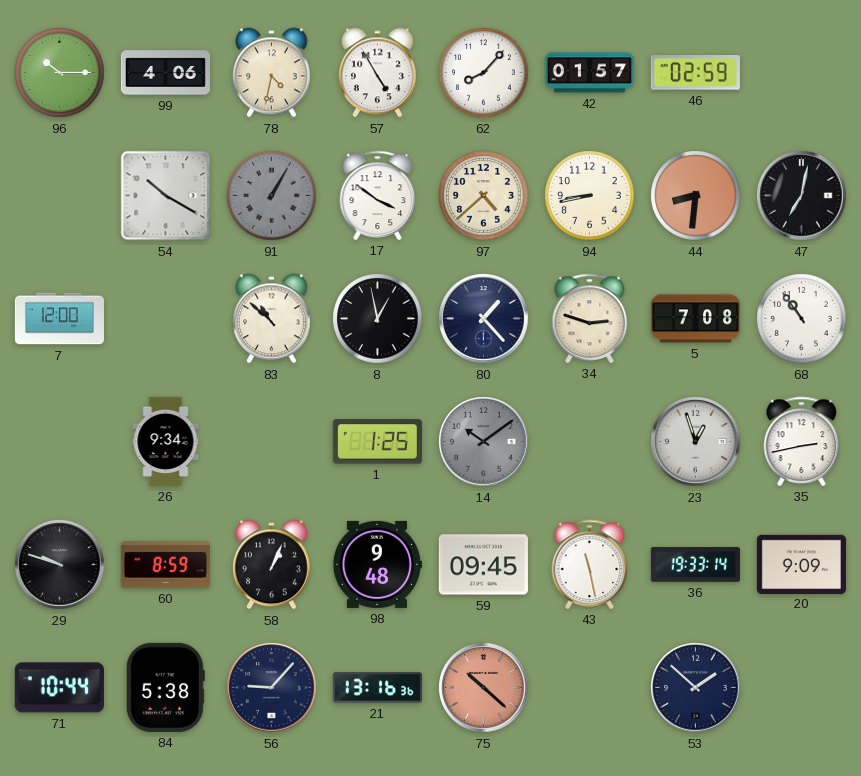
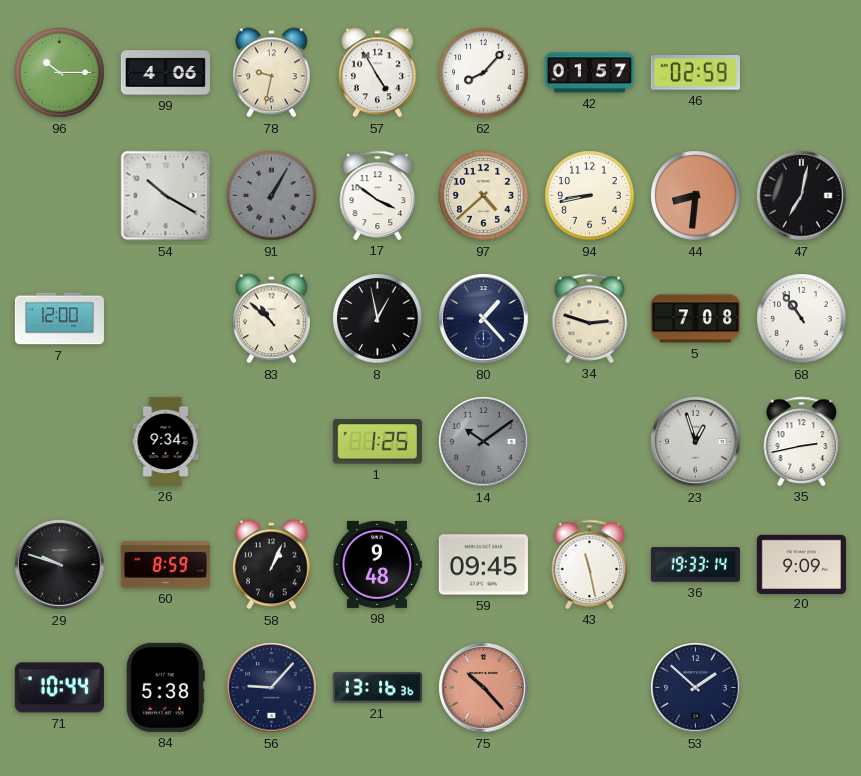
78: 4:32 -> 9:32 (272, 73)
75: 10:22 -> 10:23 (484, 688)
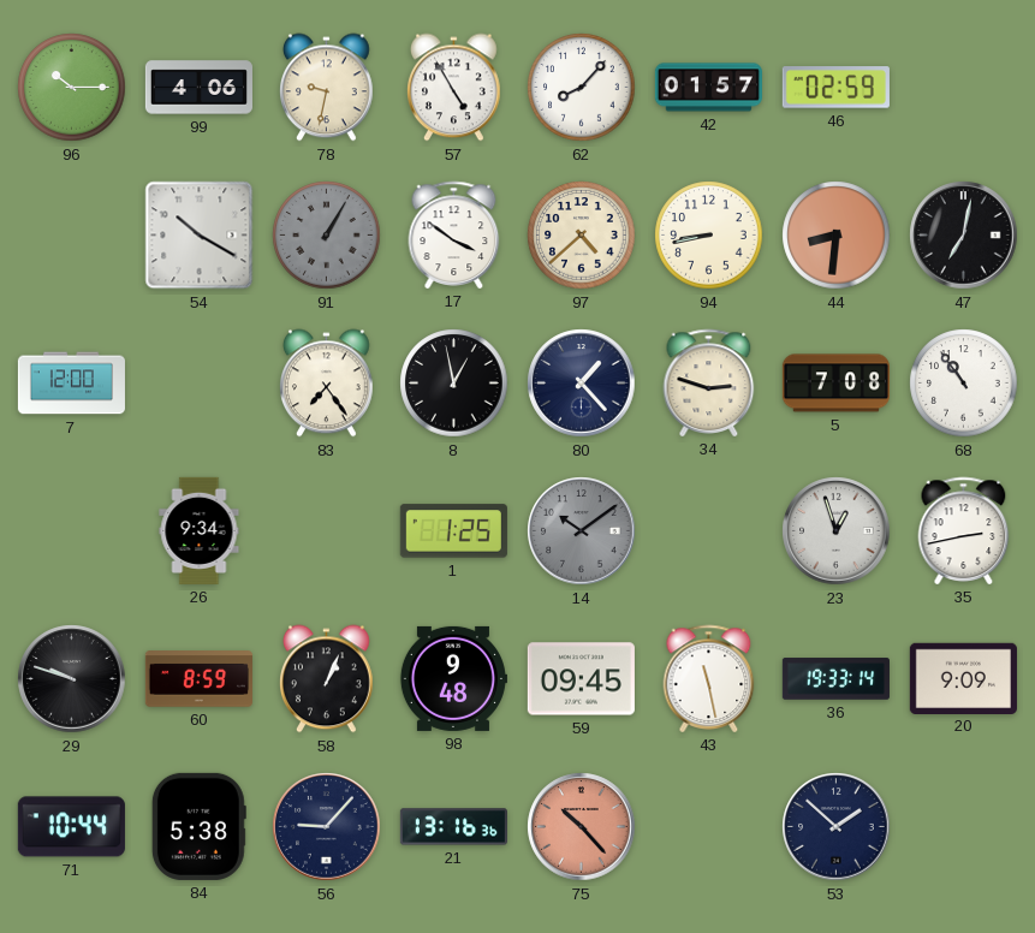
83: 10:52 -> 7:24 (327, 384)
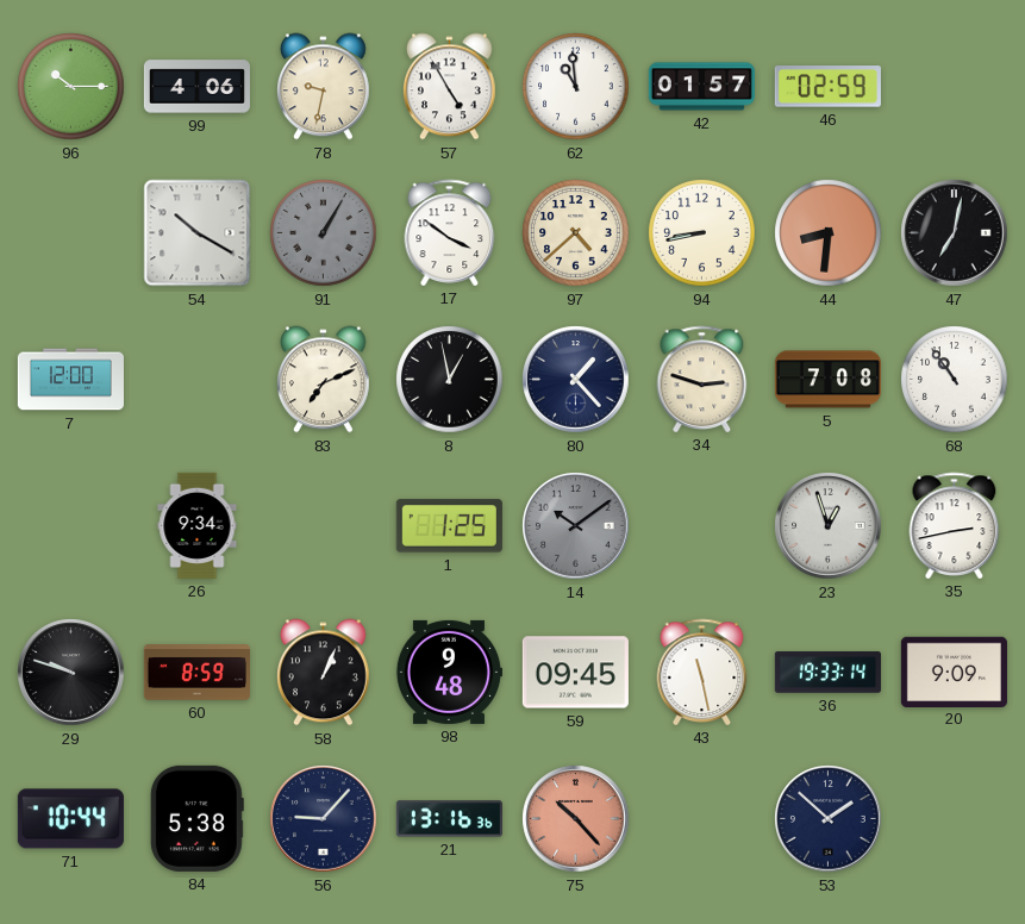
62: 8:07 -> 10:59 (576, 87)
83: 7:24 -> 7:11 (324, 380)
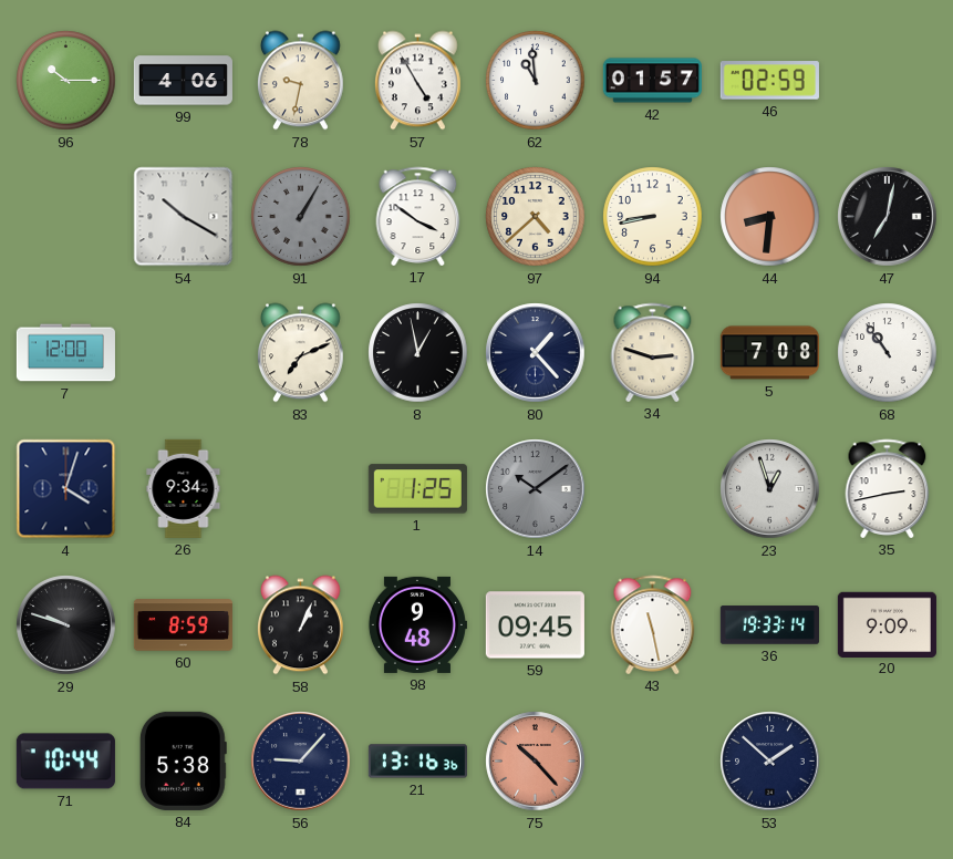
4: none -> 4:03 (66, 489)
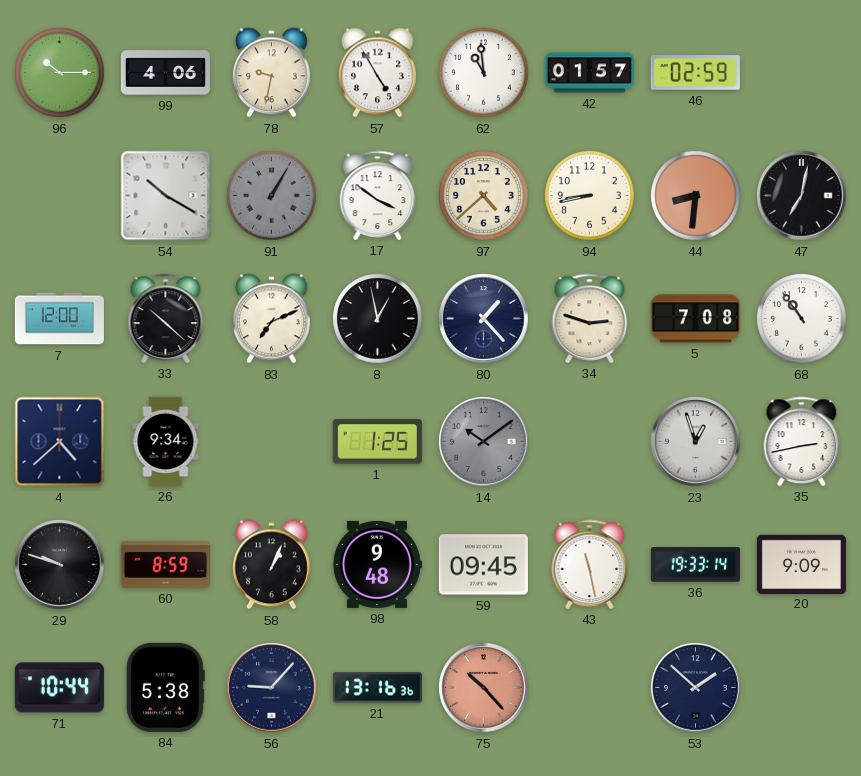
33: none -> 10:22 (166, 318)
4: 4:03 -> 4:38 (60, 442)
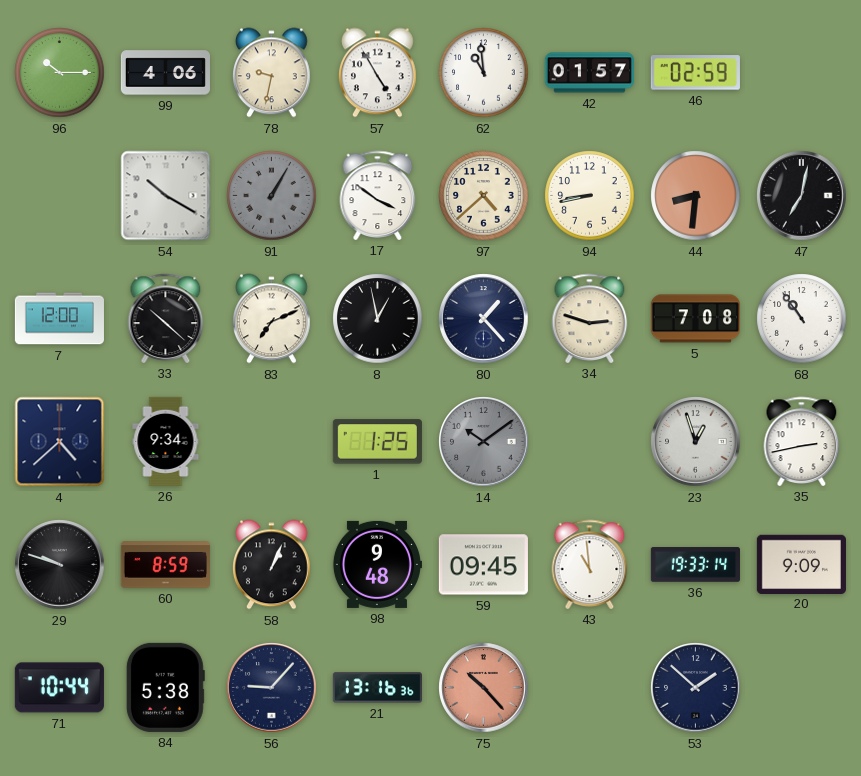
43: 11:28 -> 10:59 (590, 564)
